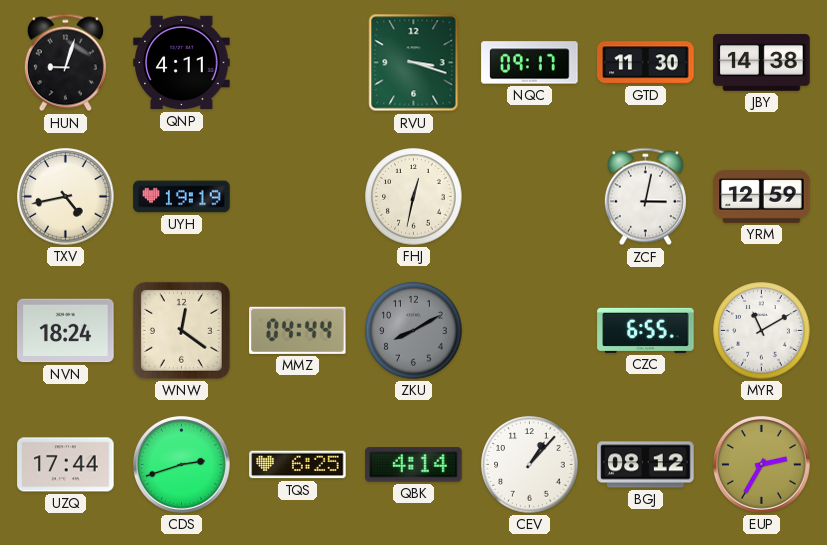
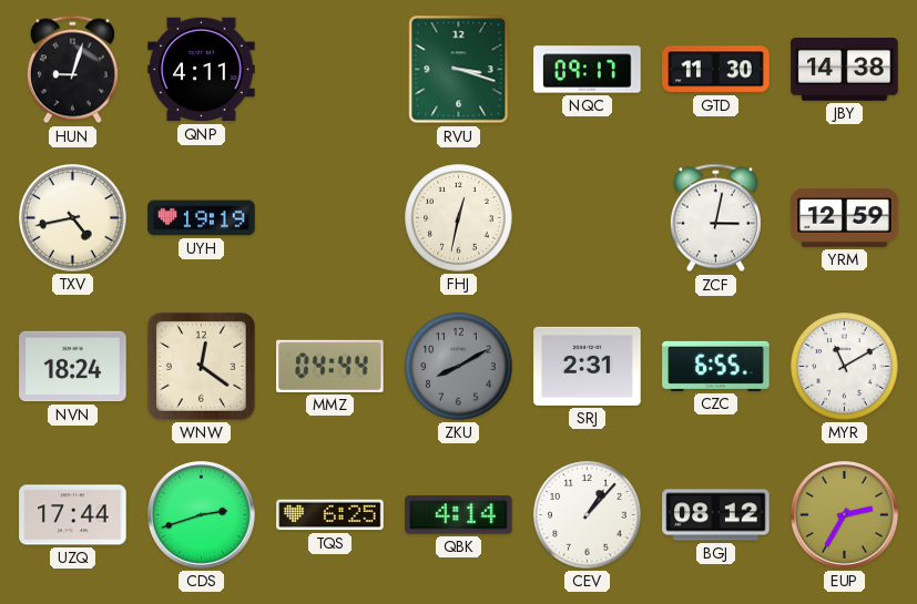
SRJ: none -> 2:31 (588, 366)
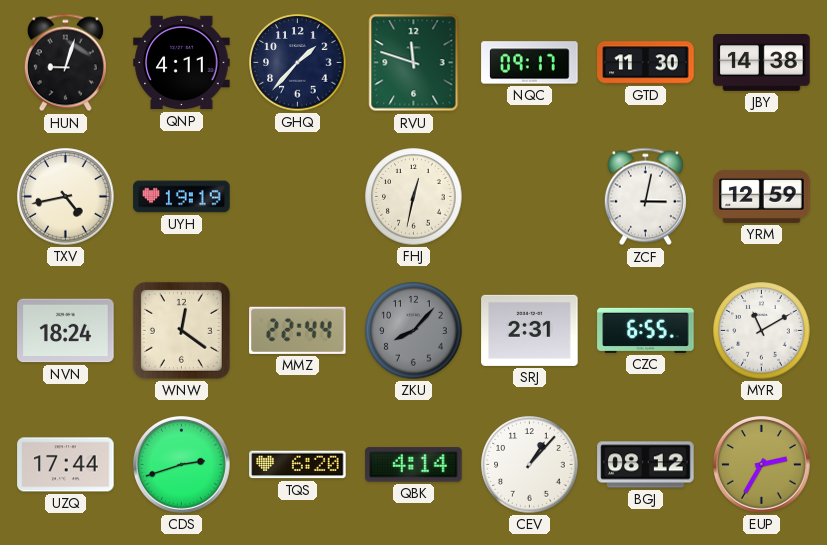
GHQ: none -> 1:37 (298, 63)
RVU: 3:18 -> 11:48 (414, 63)
MMZ: 04:44 -> 22:44 (298, 330)
ZKU: 8:10 -> 8:07 (414, 331)
TQS: 6:25 -> 6:20 (298, 465)
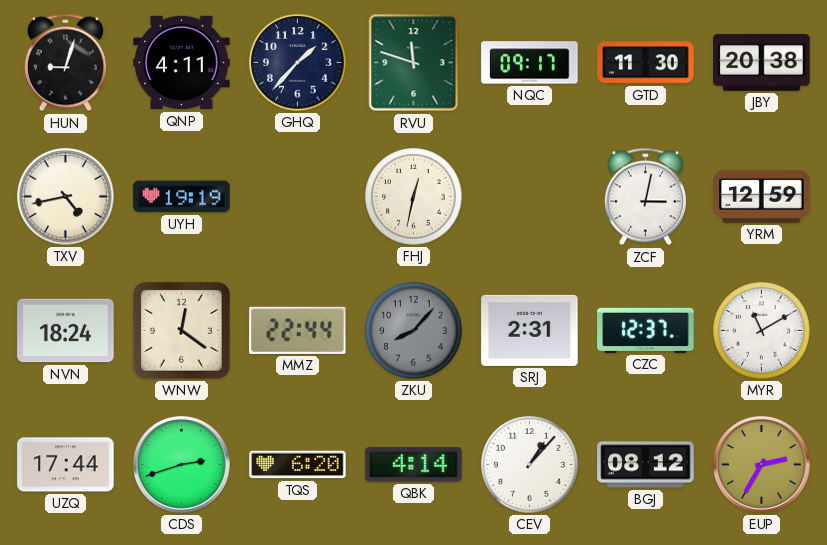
JBY: 14:38 -> 20:38 (762, 63)
CZC: 6:55 -> 12:37 (646, 330)
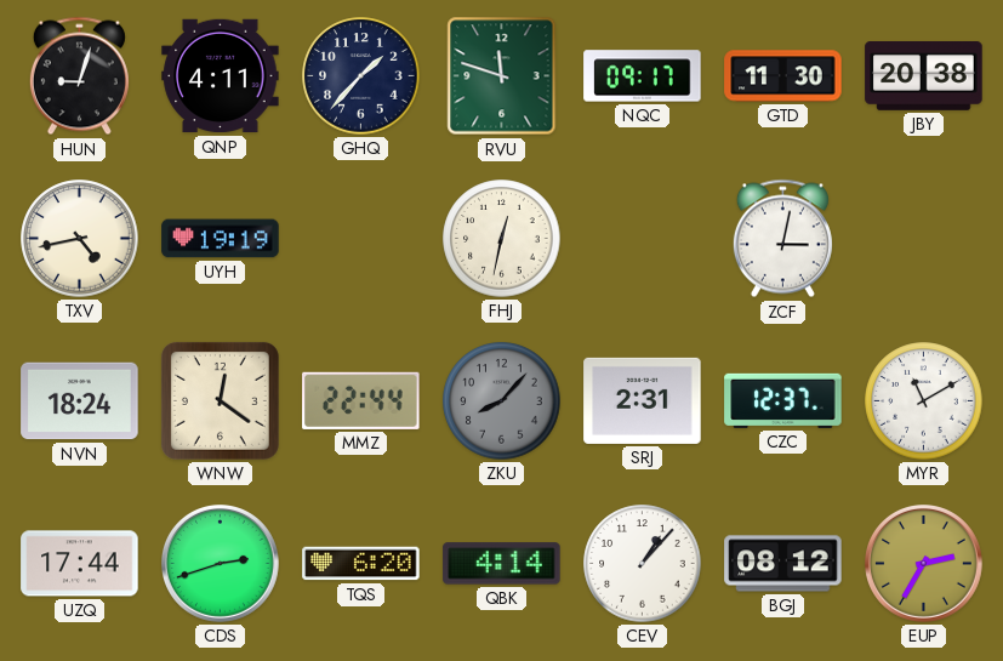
YRM: 12:59 -> none (762, 196)
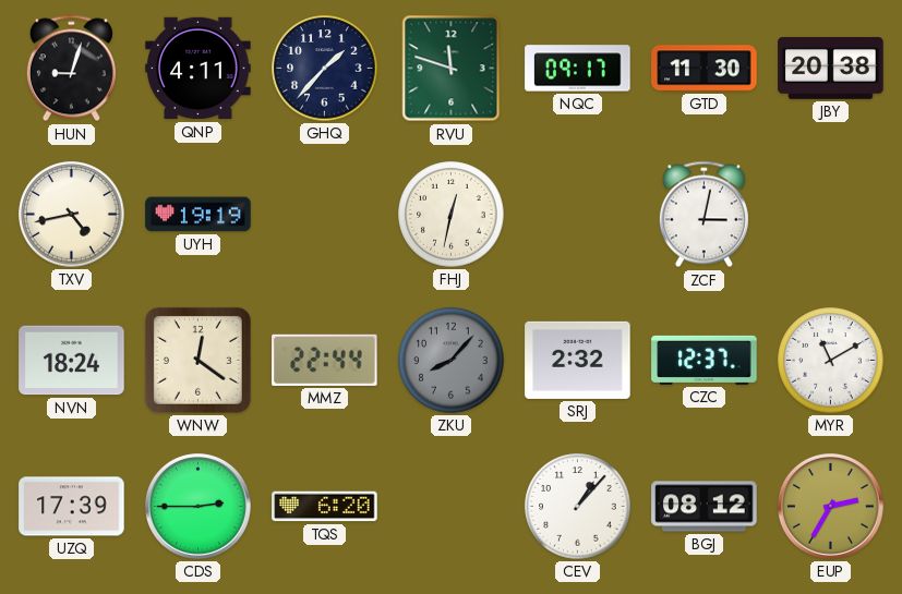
SRJ: 2:31 -> 2:32 (578, 360)
UZQ: 17:44 -> 17:39 (72, 507)
CDS: 2:42 -> 2:45 (199, 507)
QBK: 4:14 -> none (502, 564)
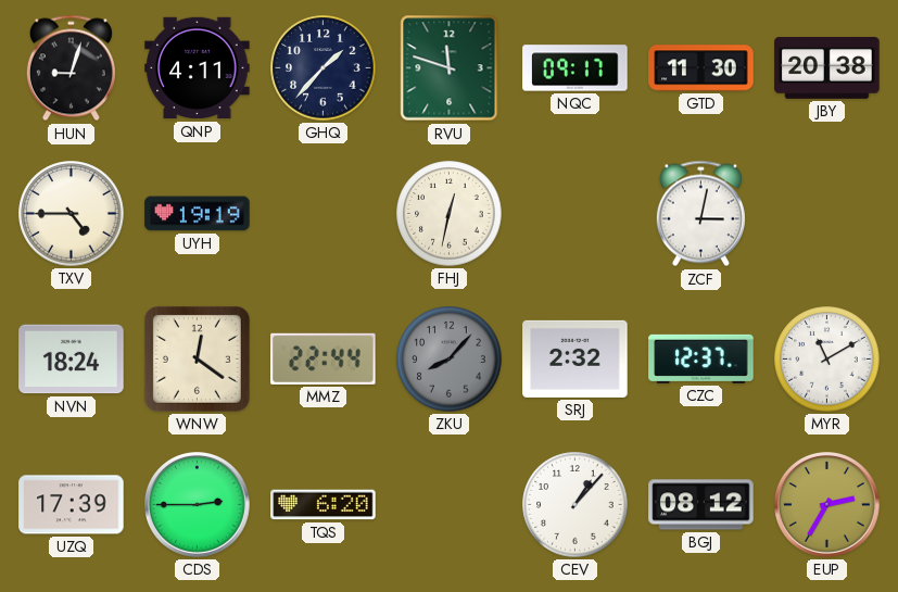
TXV: 4:43 -> 4:45 (72, 214)
